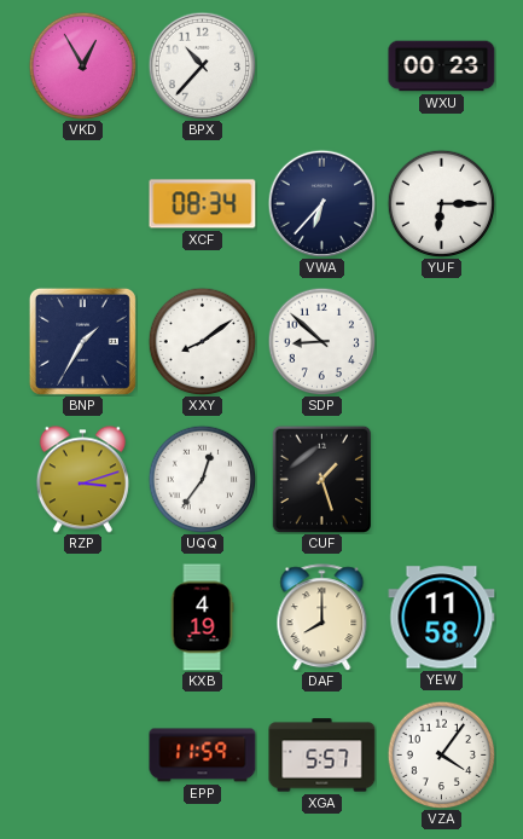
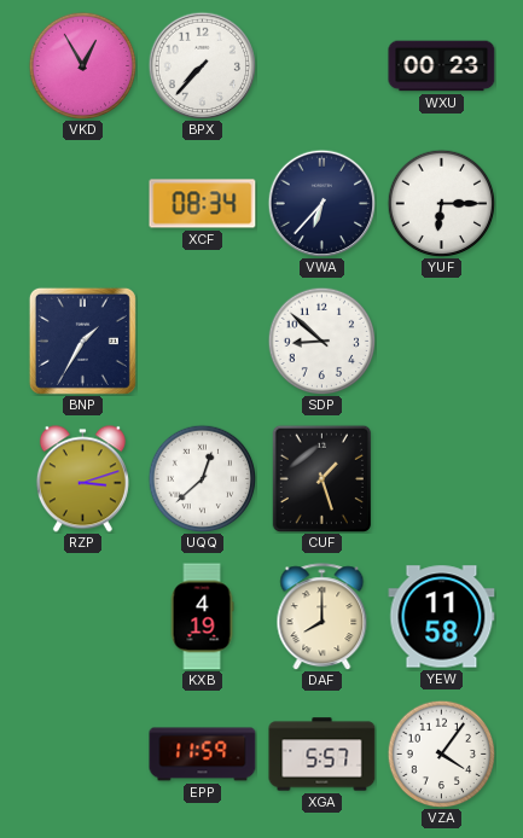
BPX: 10:37 -> 7:37 (202, 65)
XXY: 8:09 -> none (202, 341)
UQQ: 12:36 -> 12:38 (202, 478)
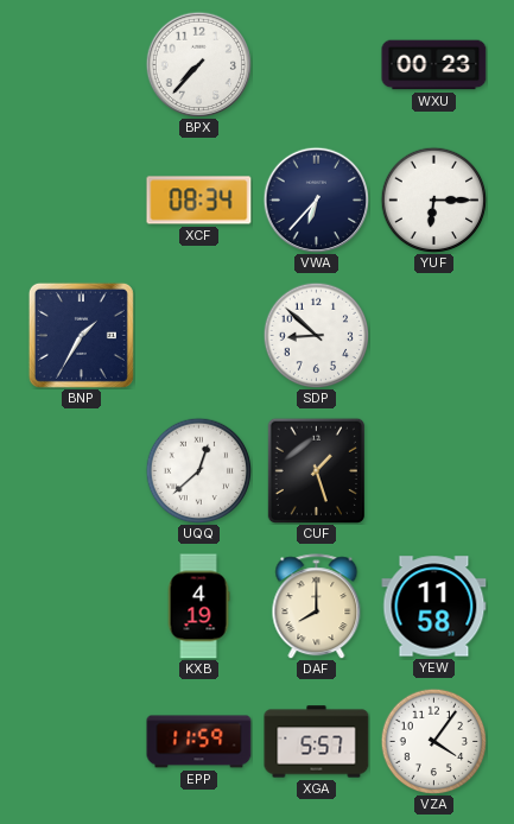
VKD: 12:55 -> none (82, 65)
RZP: 3:12 -> none (82, 479)
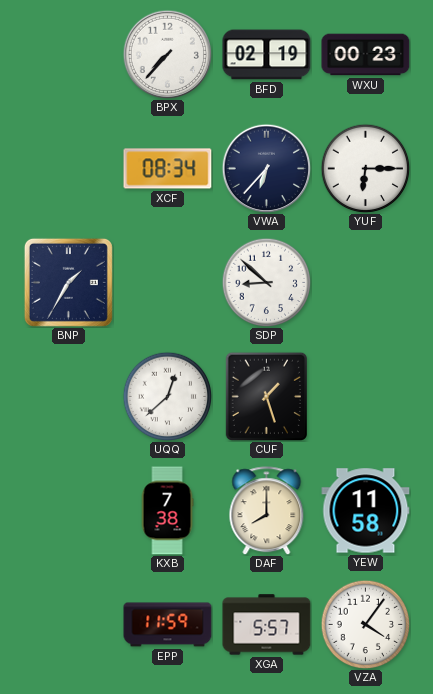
BFD: none -> 02:19 (267, 55)
KXB: 4:19 -> 7:38 (167, 511)
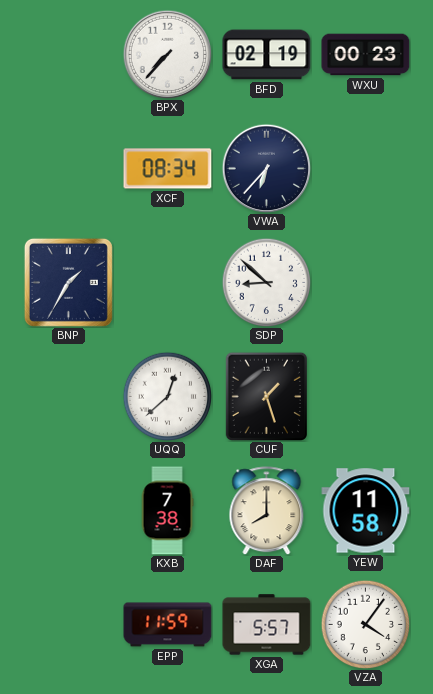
YUF: 6:15 -> none (365, 168)
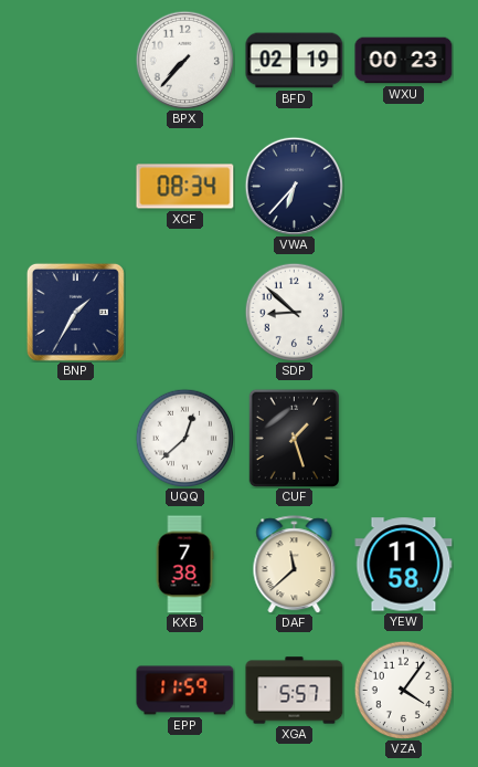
DAF: 8:00 -> 11:38 (295, 565)
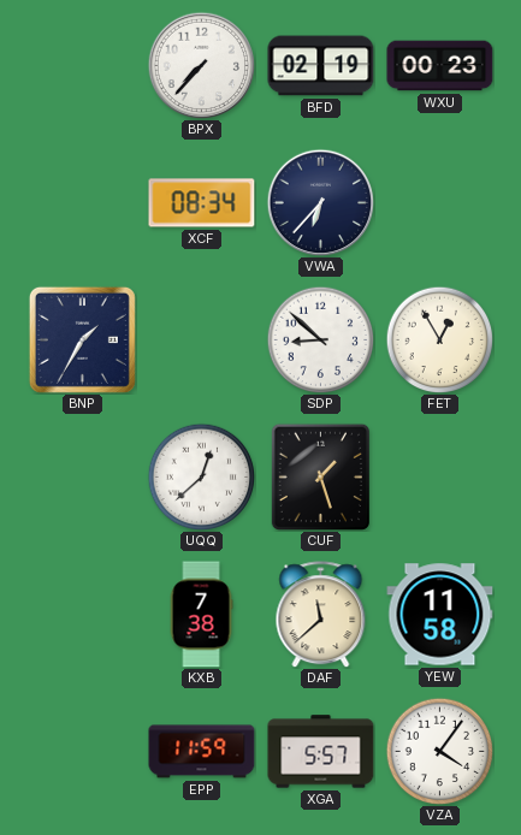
FET: none -> 12:55 (439, 339)
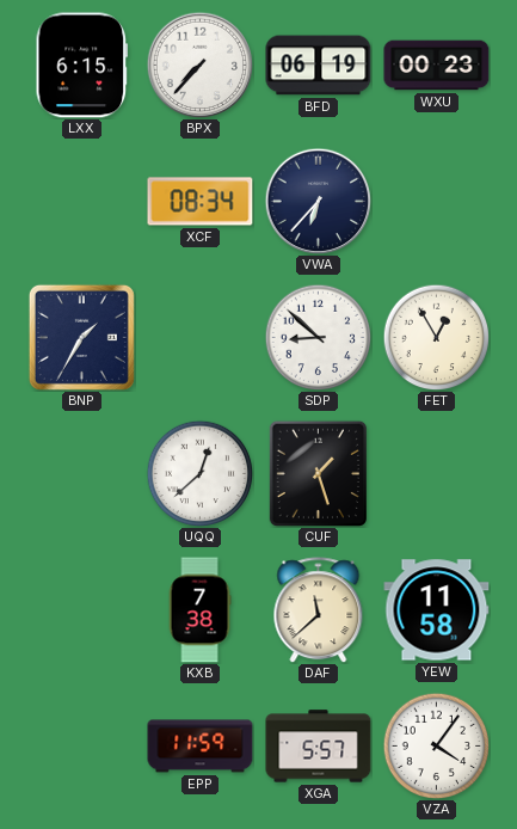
LXX: none -> 6:15 (82, 66)
BFD: 02:19 -> 06:19 (319, 66)
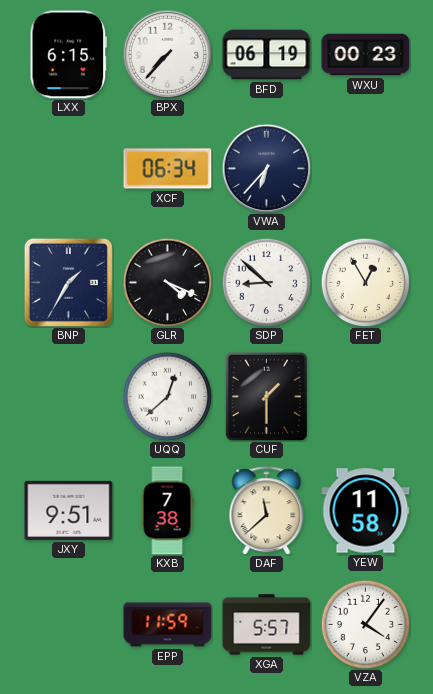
XCF: 08:34 -> 06:34 (168, 169)
GLR: none -> 4:19 (167, 282)
CUF: 1:27 -> 1:30 (266, 396)
JXY: none -> 9:51 (69, 510)
